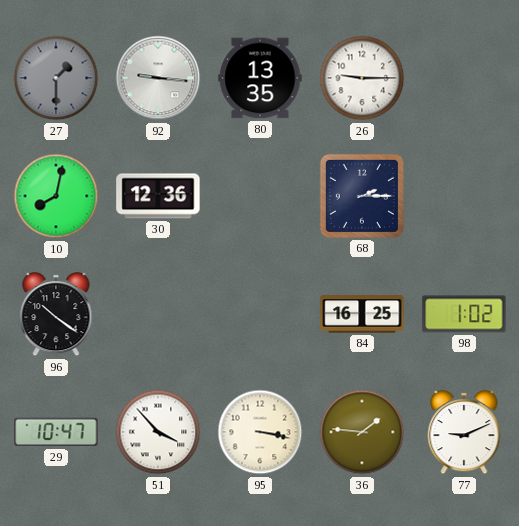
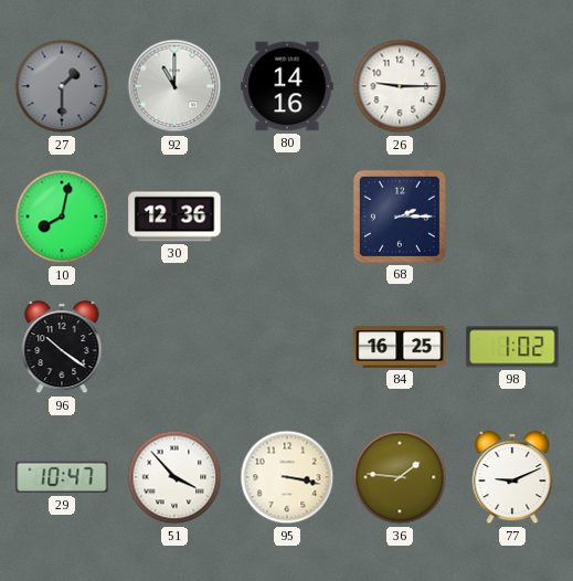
92: 9:16 -> 11:00 (174, 86)
80: 13:35 -> 14:16 (287, 86)
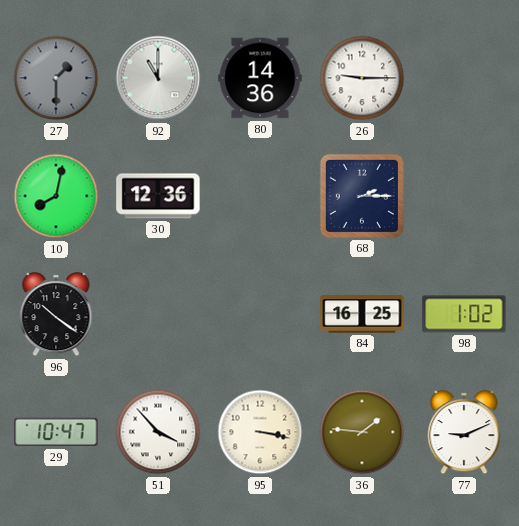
80: 14:16 -> 14:36 (260, 78)
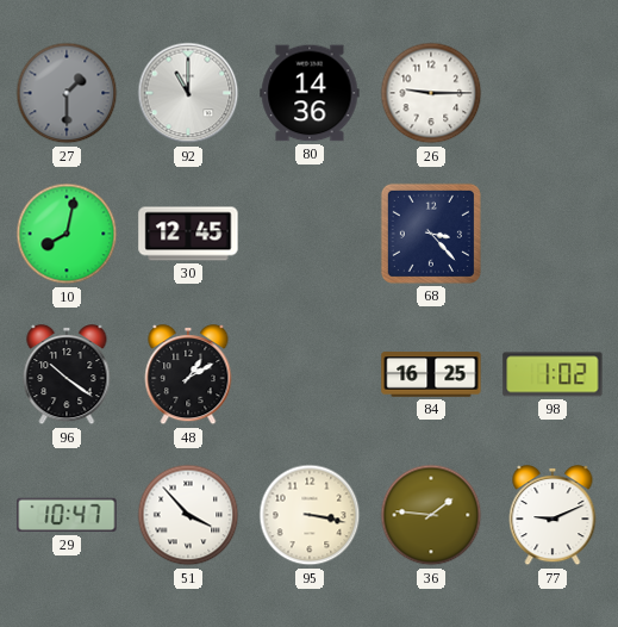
30: 12:36 -> 12:45 (188, 234)
68: 2:15 -> 3:23 (431, 234)
48: none -> 1:10 (188, 375)
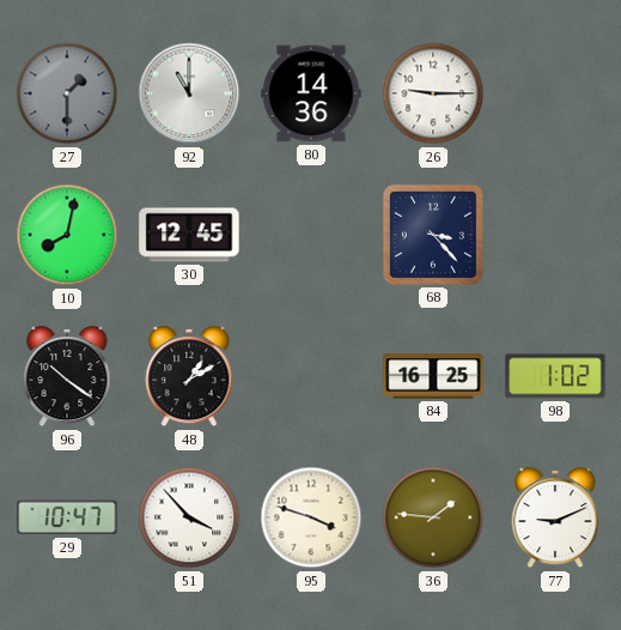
95: 3:17 -> 3:48 (311, 517)
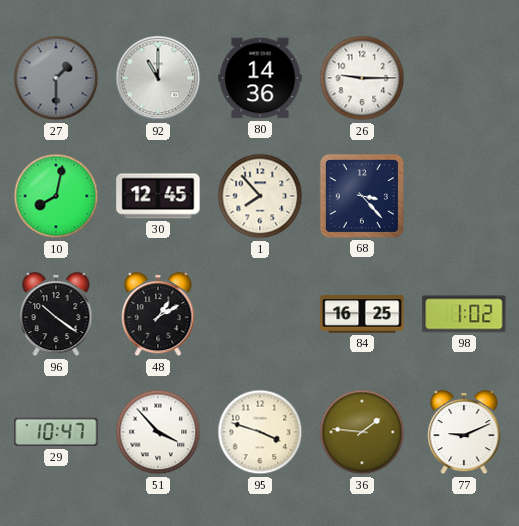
1: none -> 7:53 (260, 196)
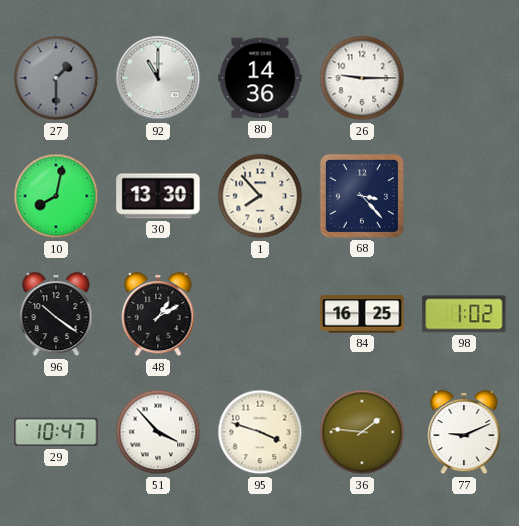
30: 12:45 -> 13:30 (158, 196)
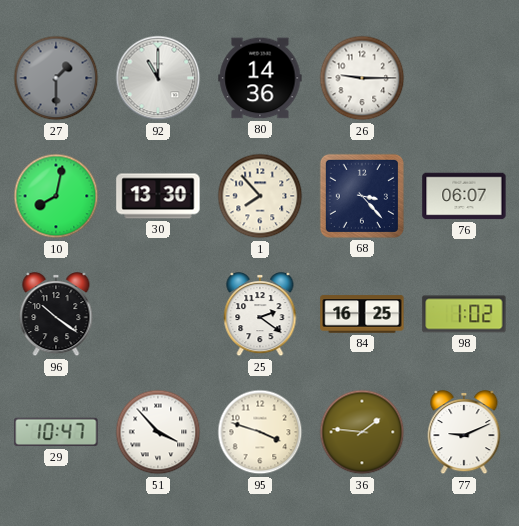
76: none -> 06:07 (464, 196)
48: 1:10 -> none (158, 315)
25: none -> 2:21 (260, 315)
